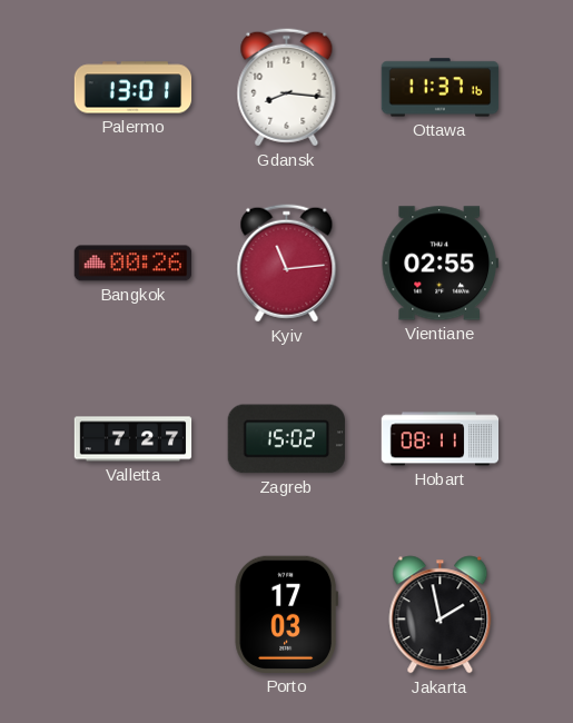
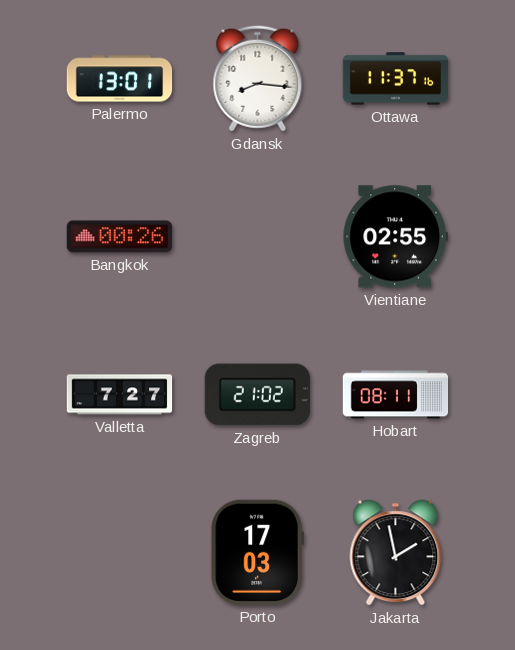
Kyiv: 11:14 -> none (287, 264)
Zagreb: 15:02 -> 21:02 (257, 395)
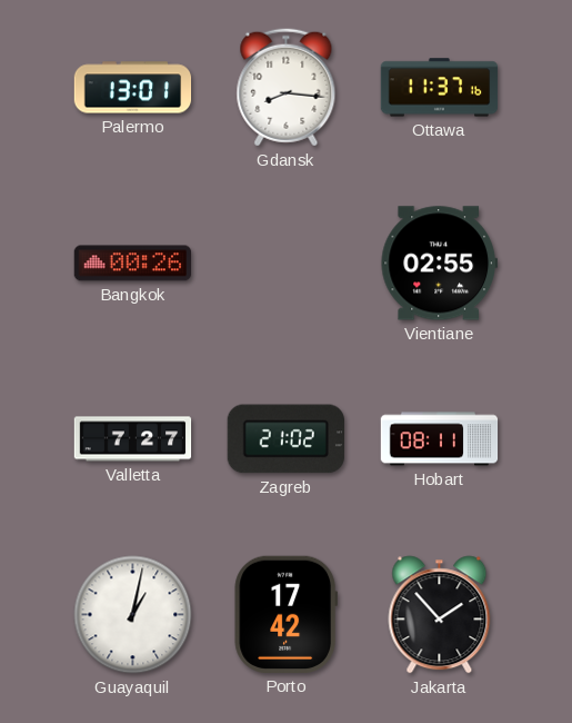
Guayaquil: none -> 1:02 (133, 615)
Porto: 17:03 -> 17:42 (285, 614)
Jakarta: 1:58 -> 1:53 (440, 615)
